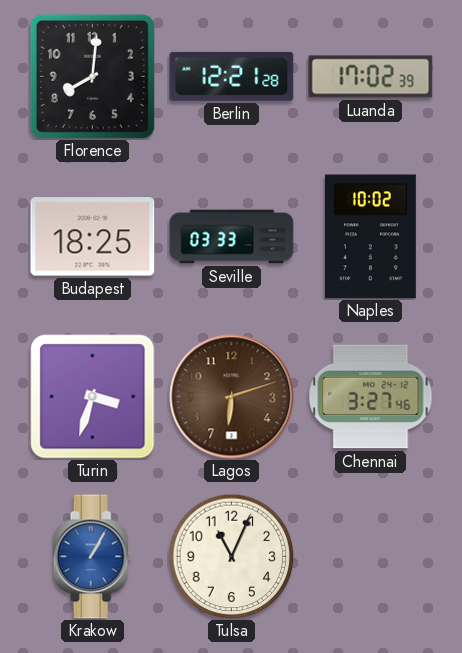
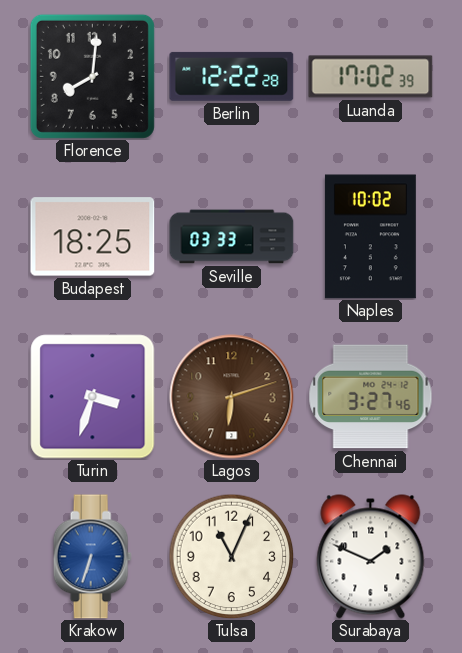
Berlin: 12:21 -> 12:22 (232, 76)
Krakow: 1:05 -> 6:33 (92, 557)
Surabaya: none -> 1:49 (371, 557)
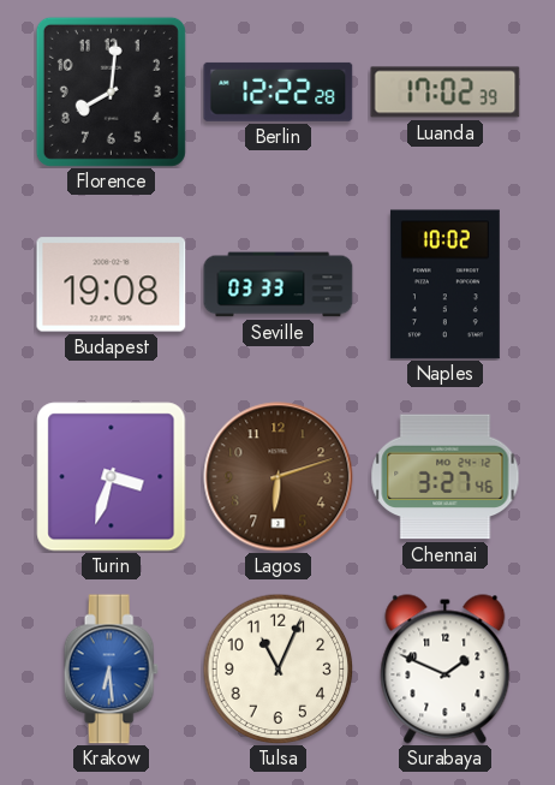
Budapest: 18:25 -> 19:08 (112, 285)
Krakow: 6:33 -> 6:29 (111, 670)
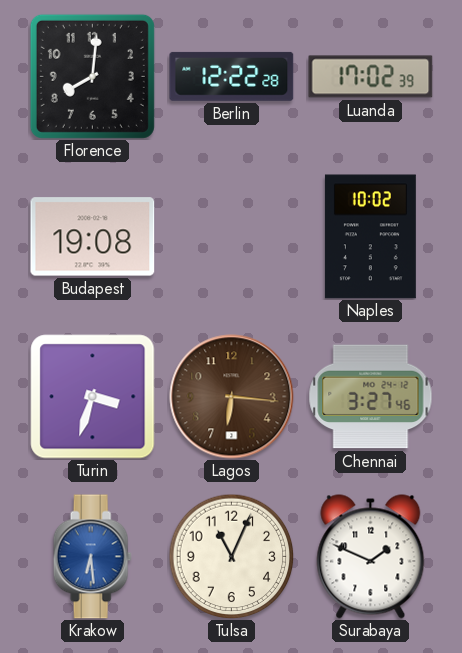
Seville: 03:33 -> none (279, 285)
Lagos: 6:12 -> 6:16 (232, 397)
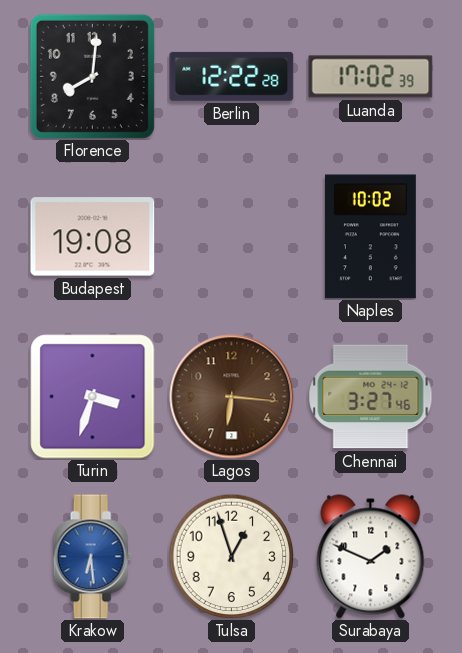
Tulsa: 11:04 -> 12:57 (231, 556)
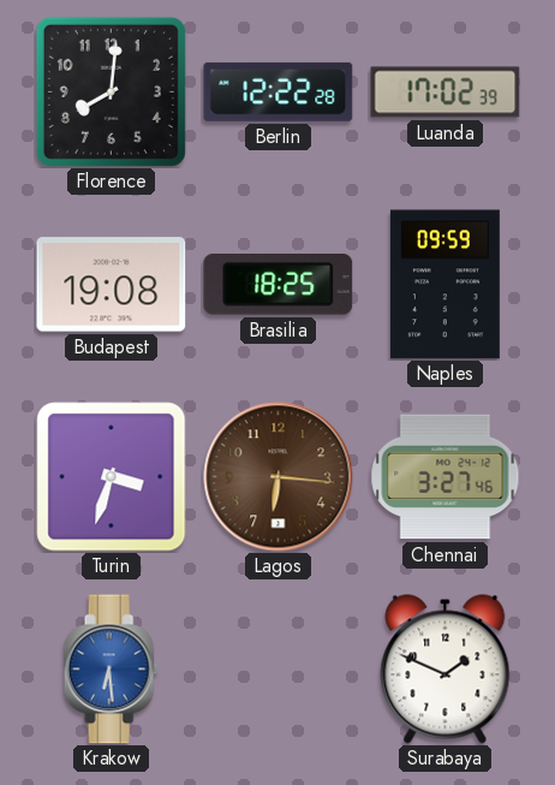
Brasilia: none -> 18:25 (279, 285)
Naples: 10:02 -> 09:59 (444, 285)
Tulsa: 12:57 -> none (231, 556)
